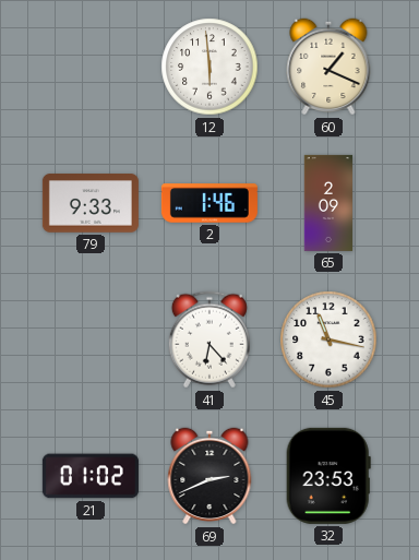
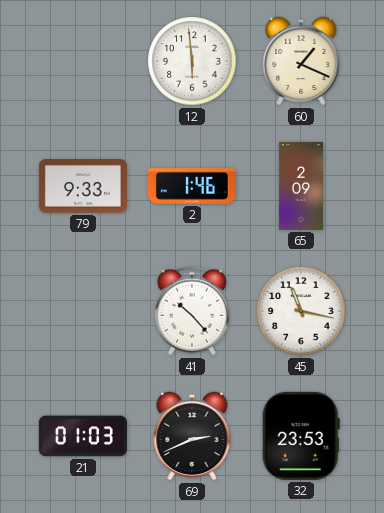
41: 6:23 -> 10:23 (192, 311)
21: 01:02 -> 01:03 (83, 436)
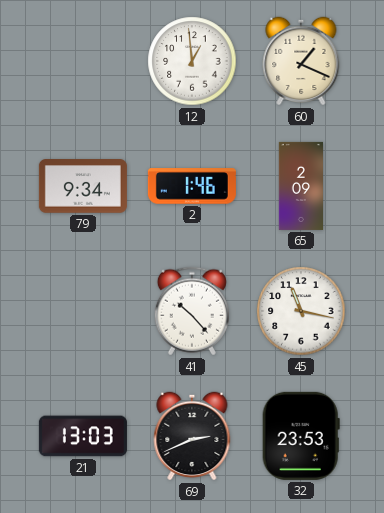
12: 5:59 -> 12:59 (192, 61)
79: 9:33 -> 9:34 (83, 186)
21: 01:03 -> 13:03 (83, 436)
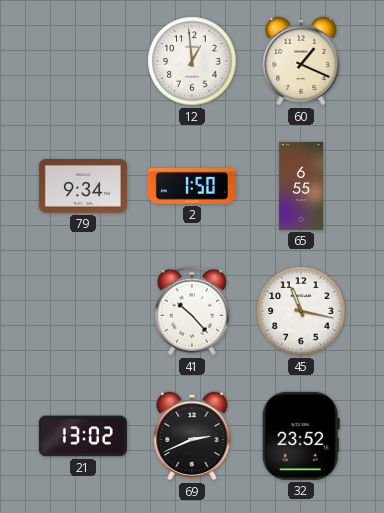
2: 1:46 -> 1:50 (192, 186)
65: 2:09 -> 6:55 (300, 186)
21: 13:03 -> 13:02 (83, 436)
32: 23:53 -> 23:52 (301, 436)
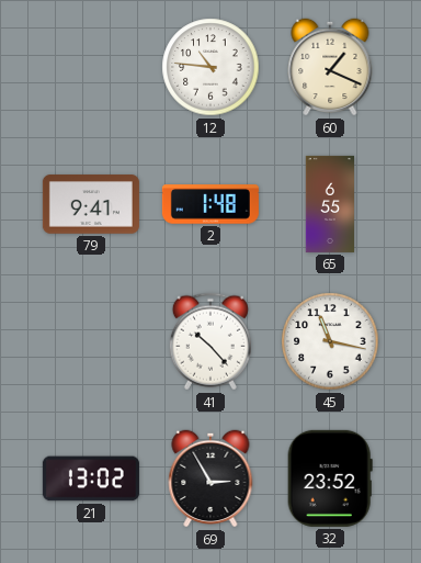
12: 12:59 -> 10:46 (210, 67)
79: 9:34 -> 9:41 (91, 204)
2: 1:50 -> 1:48 (210, 204)
69: 2:41 -> 2:55 (210, 478)
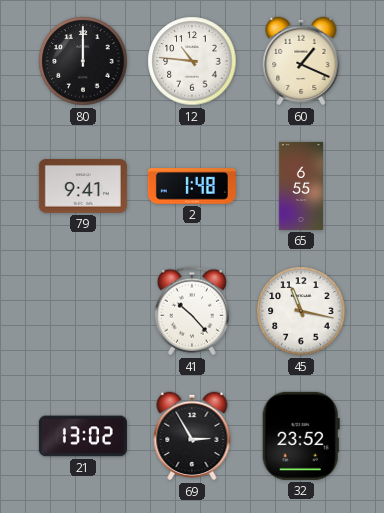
80: none -> 12:00 (83, 61)
